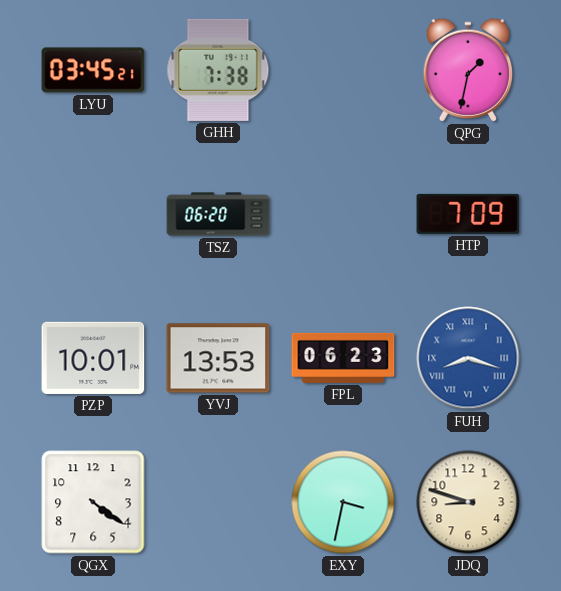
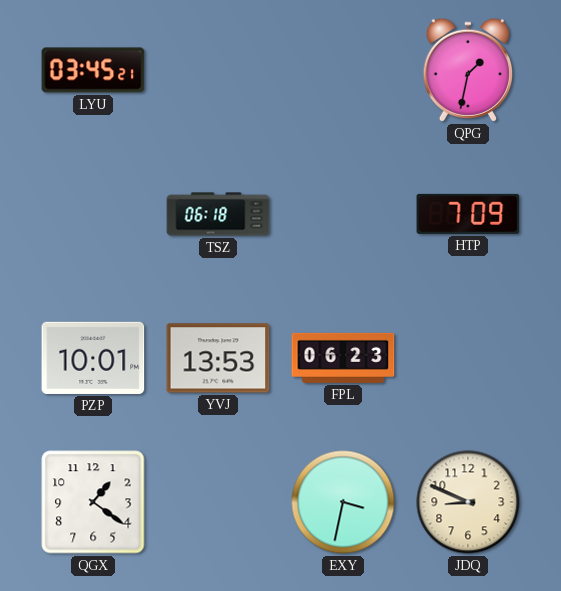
GHH: 7:38 -> none (218, 70)
TSZ: 06:20 -> 06:18 (218, 214)
FUH: 8:18 -> none (468, 358)
QGX: 4:21 -> 1:21 (93, 502)
JDQ: 8:48 -> 8:49 (468, 502)
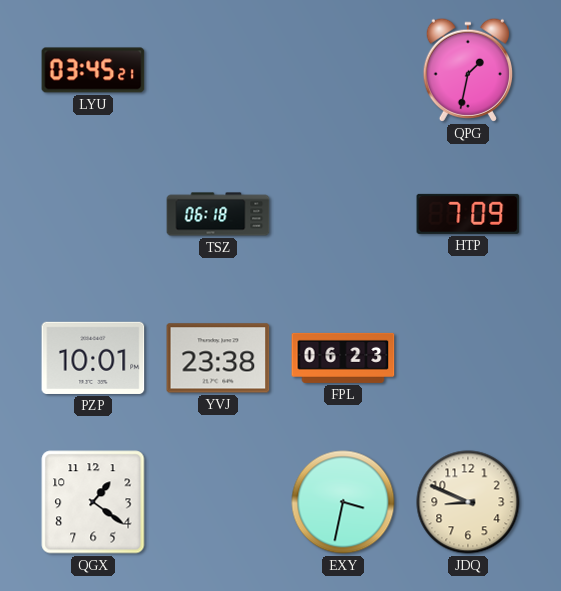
YVJ: 13:53 -> 23:38 (218, 358)
